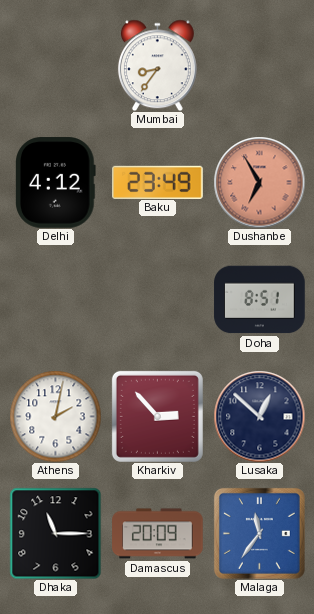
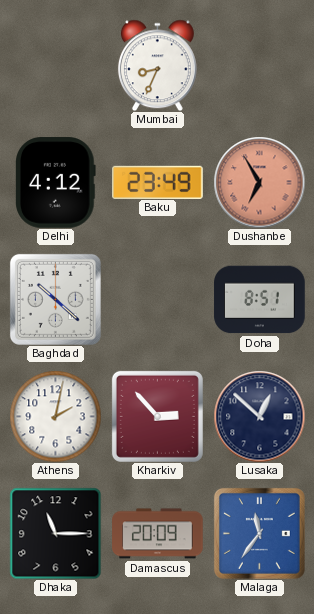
Mumbai: 8:36 -> 8:34 (157, 65)
Baghdad: none -> 10:22 (55, 299)
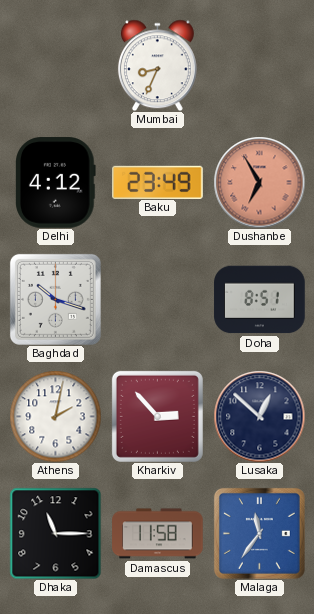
Baghdad: 10:22 -> 10:18 (55, 299)
Damascus: 20:09 -> 11:58 (158, 534)
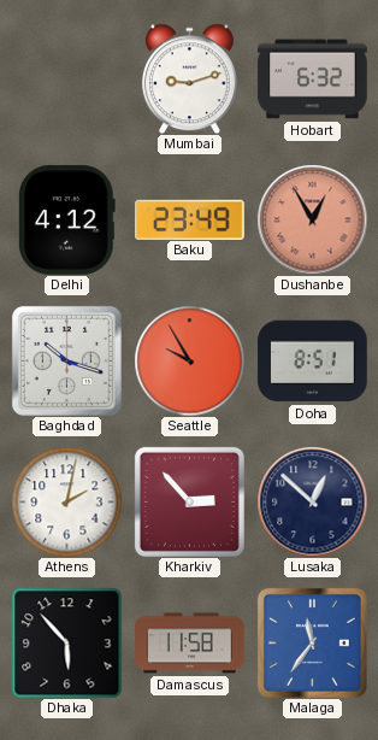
Mumbai: 8:34 -> 9:12 (189, 78)
Hobart: none -> 6:32 (313, 80)
Dushanbe: 6:55 -> 12:55 (312, 219)
Seattle: none -> 9:55 (189, 360)
Dhaka: 11:15 -> 5:53 (66, 642)
